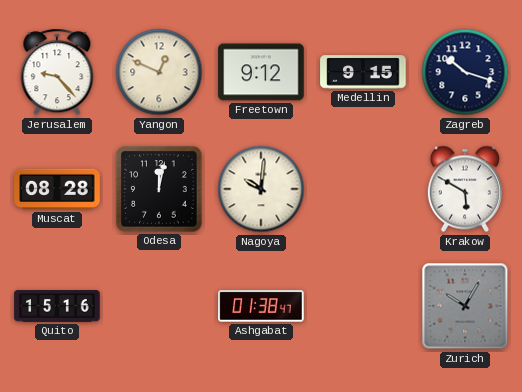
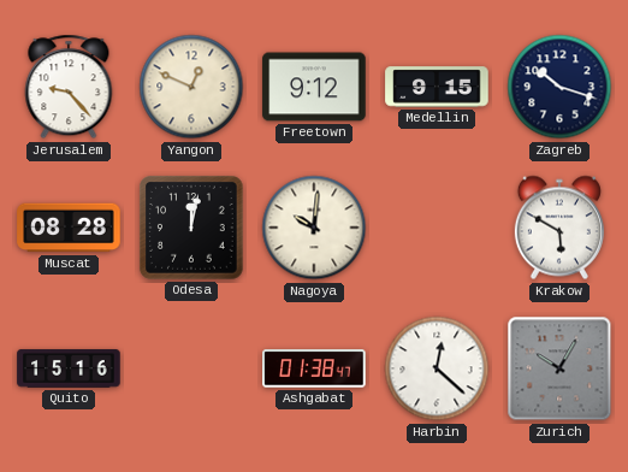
Harbin: none -> 12:22 (437, 368)
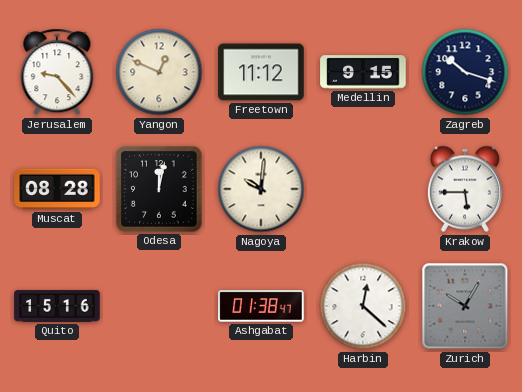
Freetown: 9:12 -> 11:12 (261, 72)
Krakow: 5:50 -> 5:45 (465, 189)
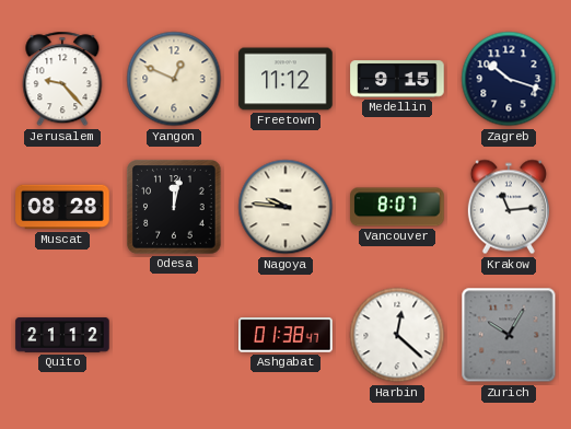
Nagoya: 10:01 -> 9:46 (285, 207)
Vancouver: none -> 8:07 (397, 207)
Krakow: 5:45 -> 11:14 (509, 207)
Quito: 15:16 -> 21:12 (62, 335)
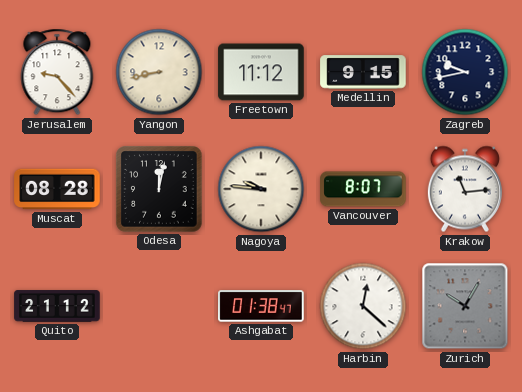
Yangon: 12:49 -> 8:43 (159, 72)
Zagreb: 10:18 -> 9:43 (465, 72)
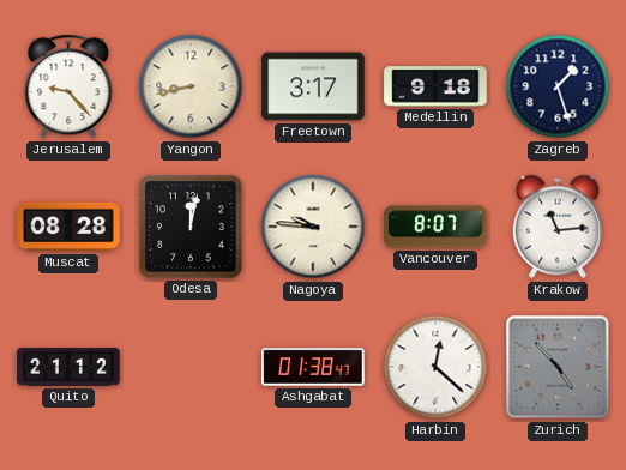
Freetown: 11:12 -> 3:17 (313, 86)
Medellin: 9:15 -> 9:18 (435, 86)
Zagreb: 9:43 -> 1:27 (558, 86)
Zurich: 10:05 -> 4:53 (558, 367)
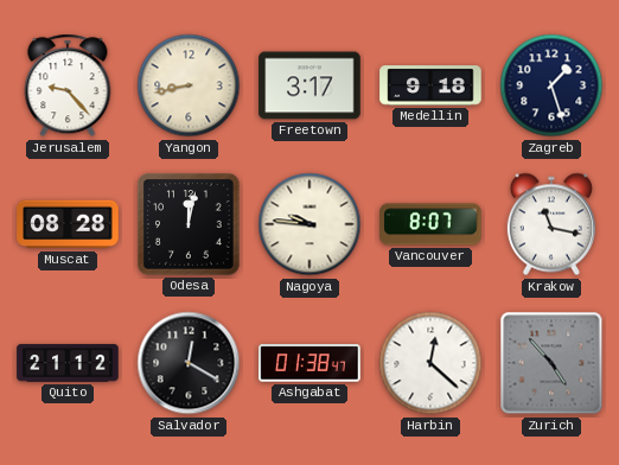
Krakow: 11:14 -> 11:17 (551, 224)
Salvador: none -> 12:20 (189, 363)
